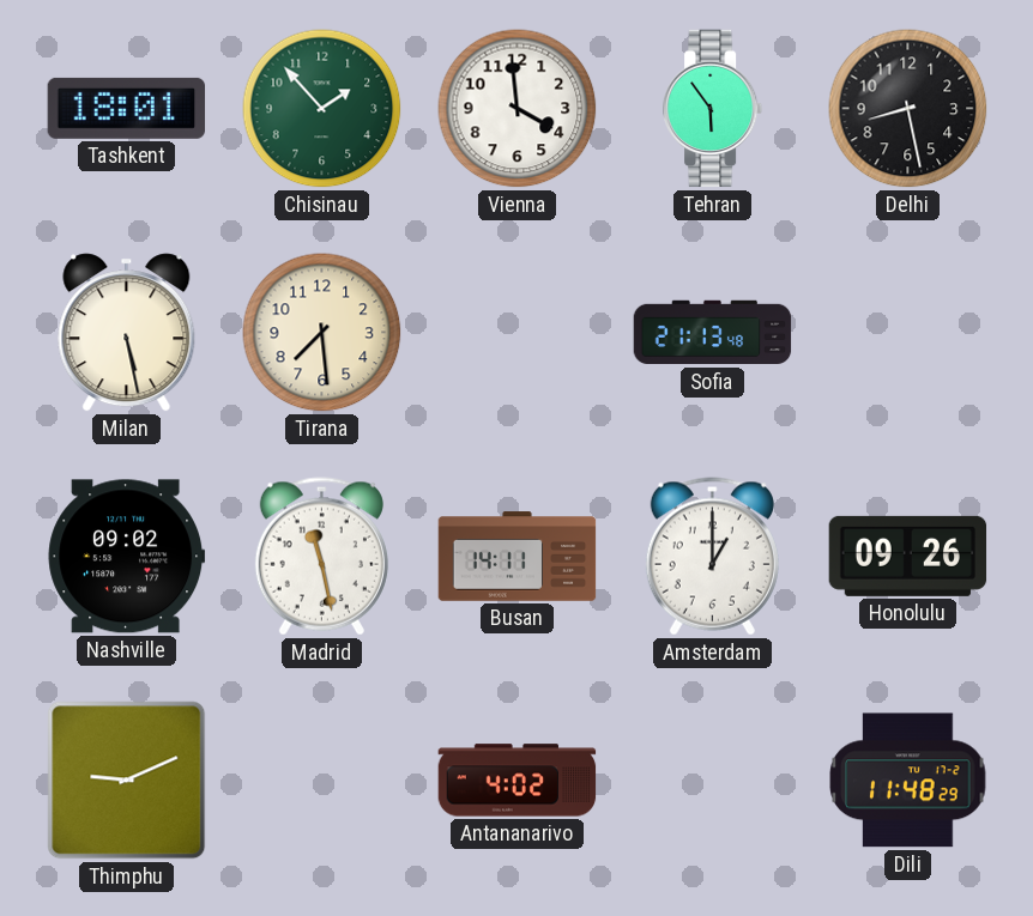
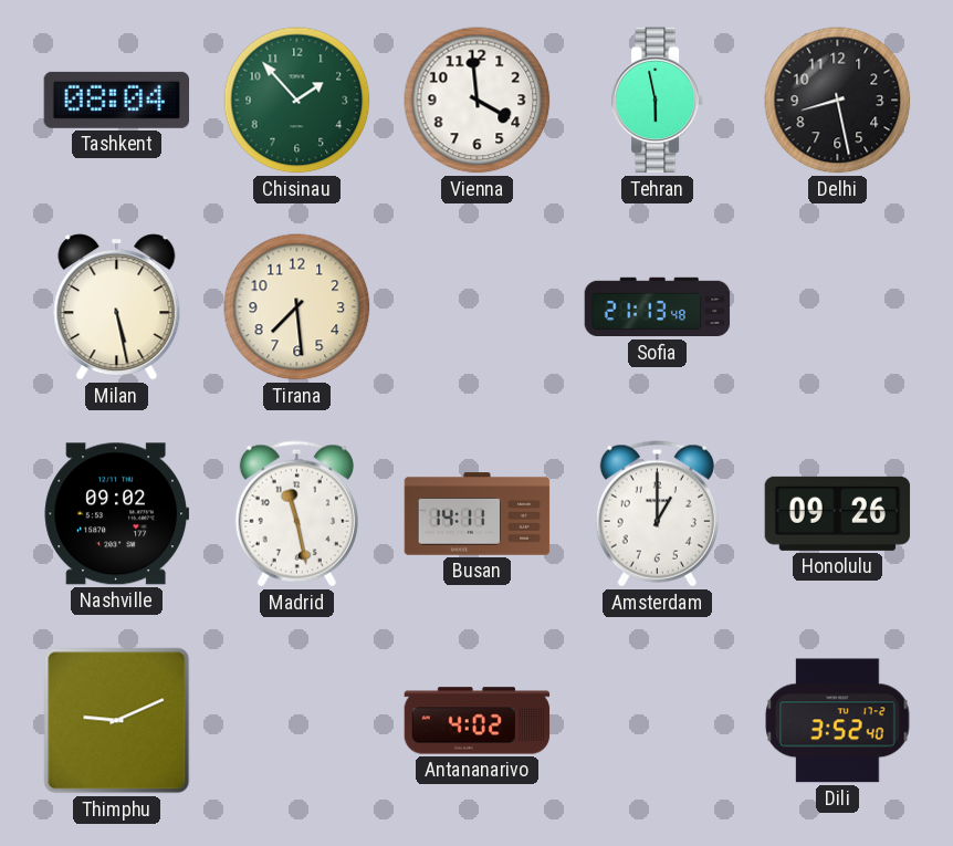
Tashkent: 18:01 -> 08:04 (117, 100)
Tehran: 5:54 -> 5:58 (658, 101)
Dili: 11:48 -> 3:52 (838, 721)
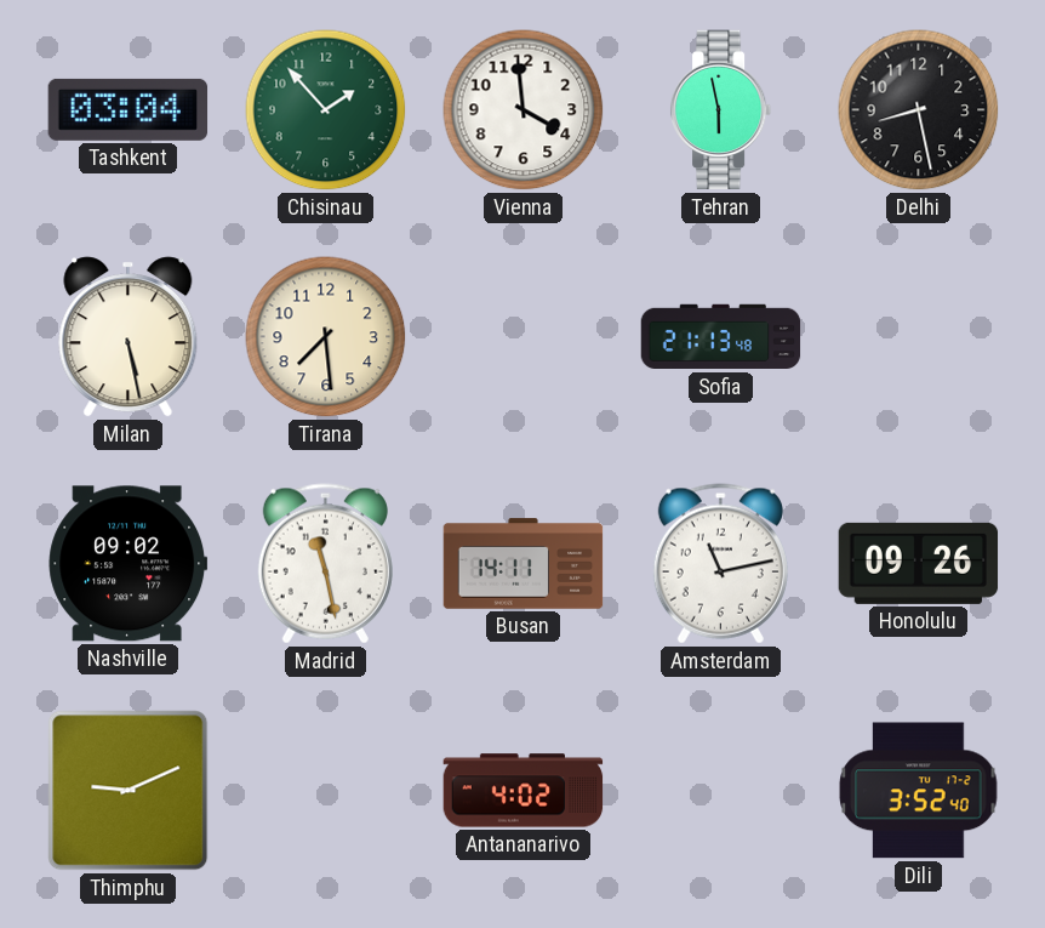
Tashkent: 08:04 -> 03:04 (129, 109)
Amsterdam: 1:00 -> 11:13 (720, 564)
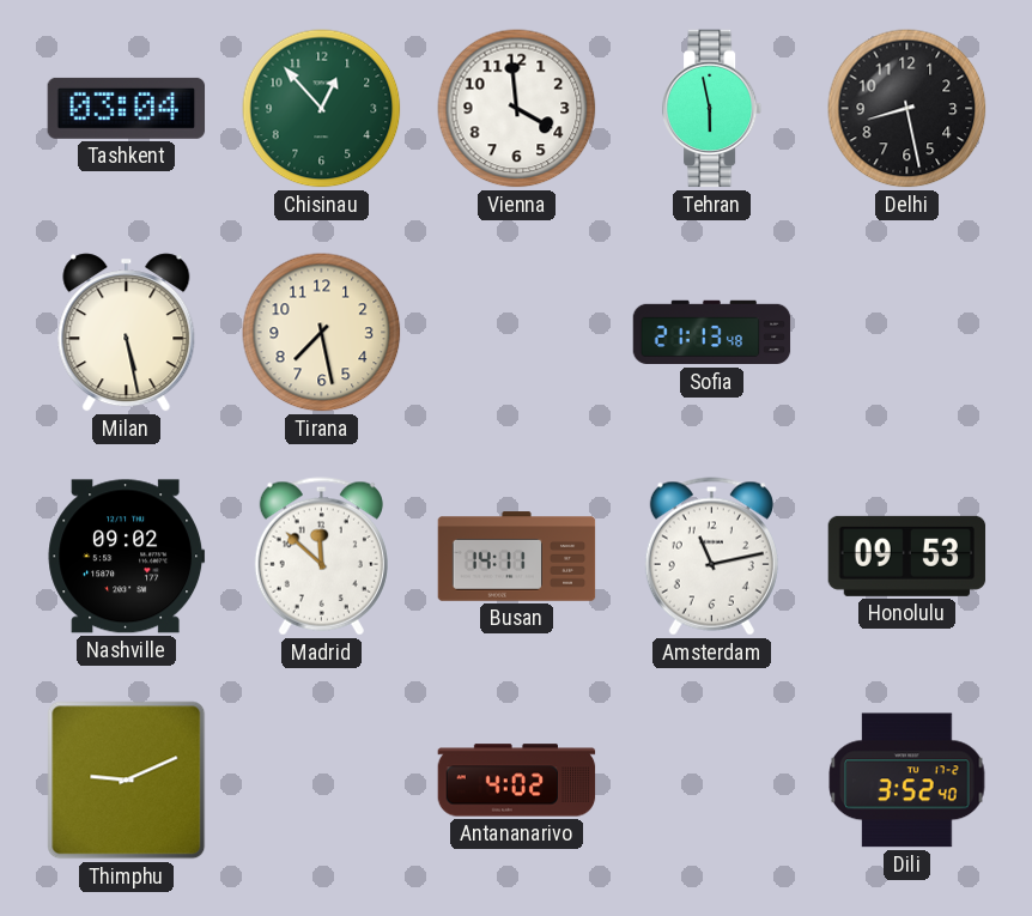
Chisinau: 1:53 -> 12:53 (322, 109)
Tirana: 7:29 -> 7:28 (322, 333)
Madrid: 11:28 -> 11:52 (321, 557)
Honolulu: 09:26 -> 09:53 (907, 556)
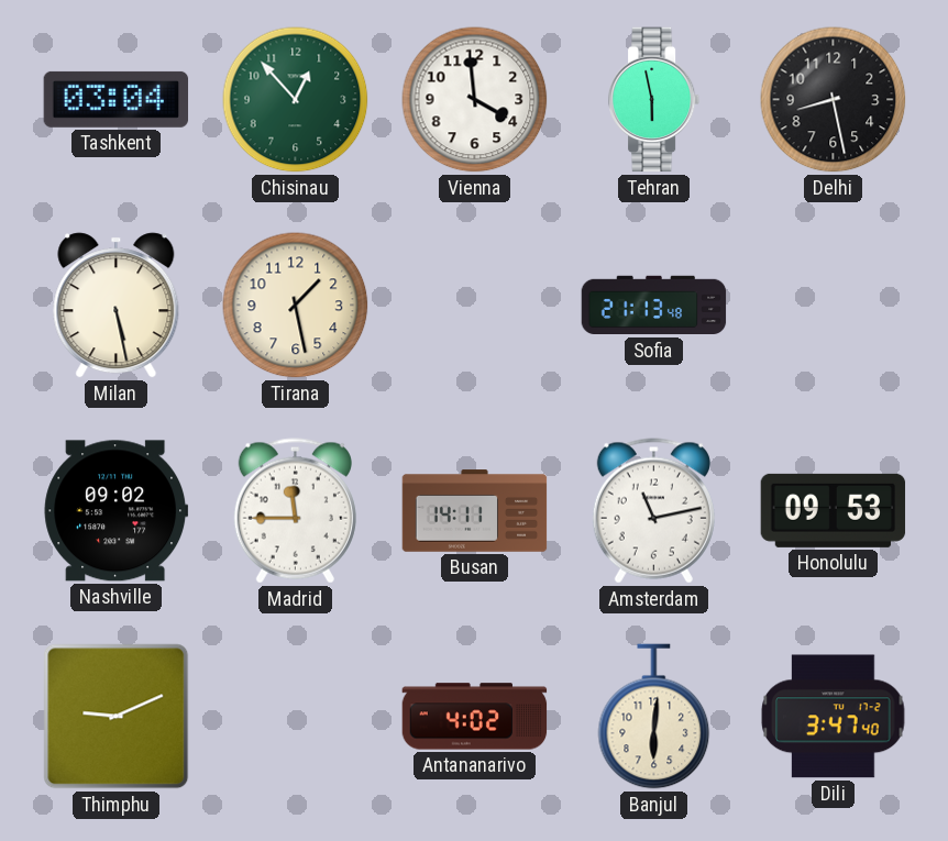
Tirana: 7:28 -> 1:28 (296, 306)
Madrid: 11:52 -> 11:45 (295, 511)
Banjul: none -> 6:01 (654, 717)
Dili: 3:52 -> 3:47 (834, 717)
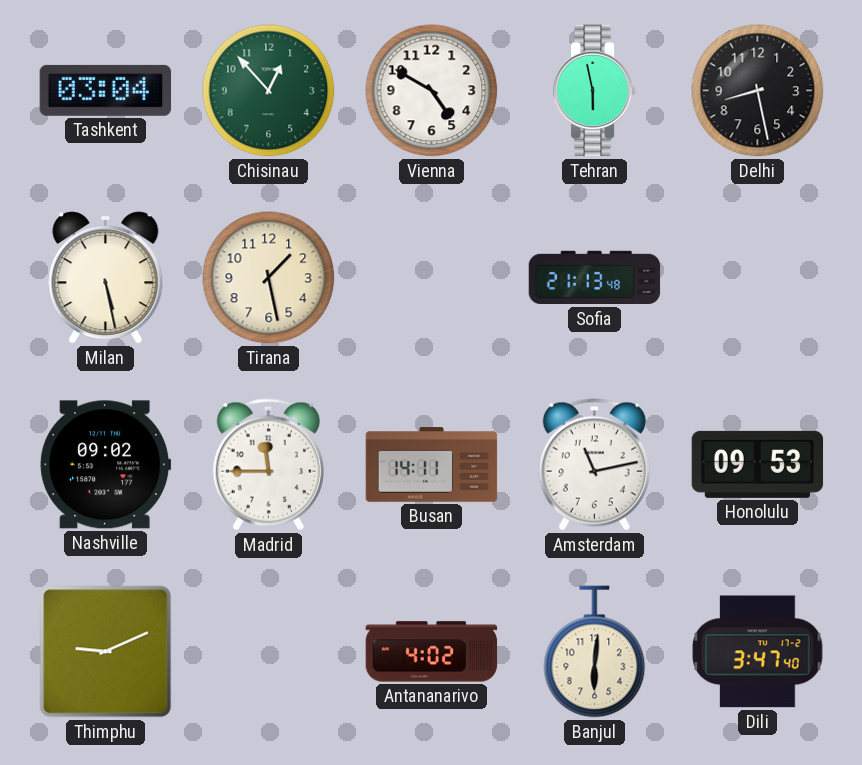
Vienna: 3:59 -> 4:50 (432, 91)
